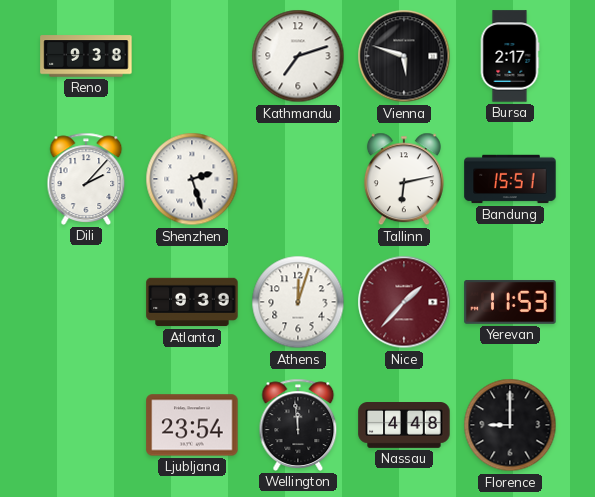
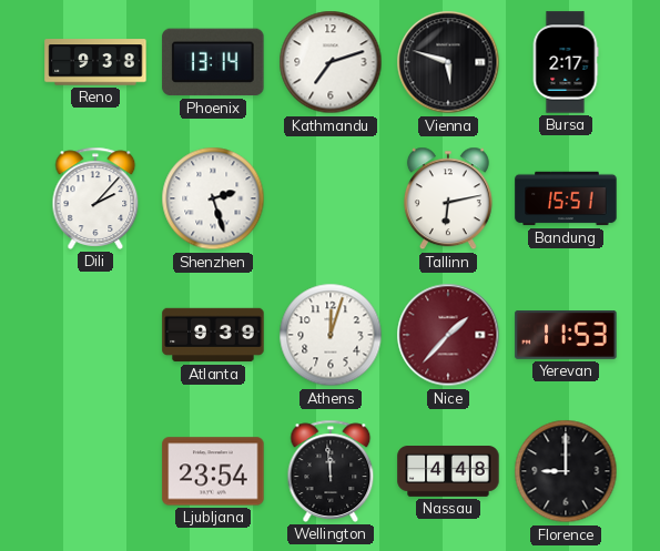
Phoenix: none -> 13:14 (213, 62)
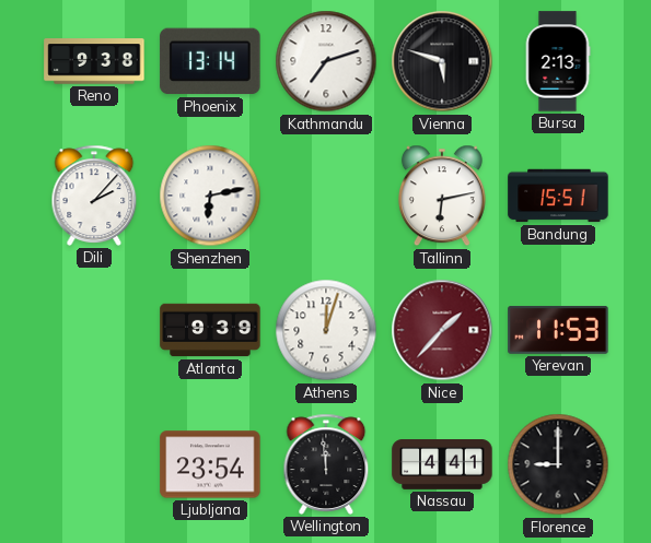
Bursa: 2:17 -> 2:13 (558, 61)
Shenzhen: 2:27 -> 6:13 (210, 196)
Nassau: 4:48 -> 4:41 (442, 465)
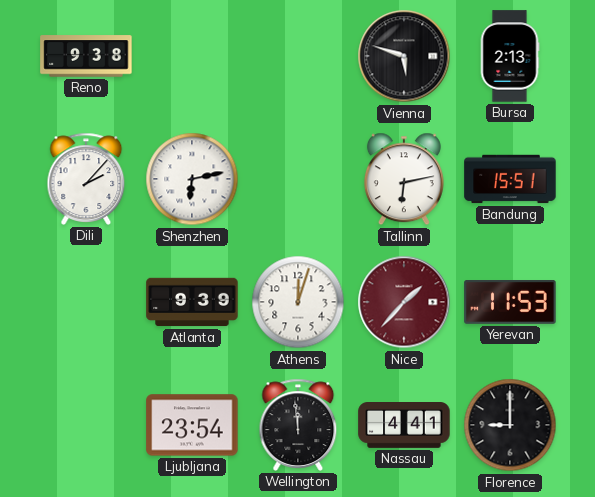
Phoenix: 13:14 -> none (210, 61)
Kathmandu: 7:12 -> none (326, 61)
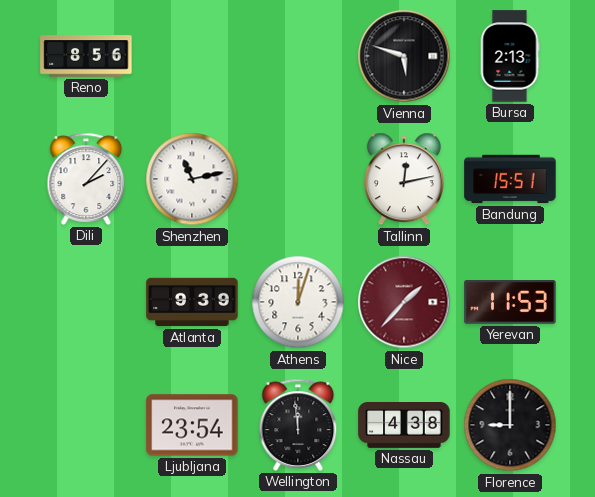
Reno: 9:38 -> 8:56 (86, 56)
Shenzhen: 6:13 -> 11:13 (192, 179)
Tallinn: 6:13 -> 12:13 (404, 179)
Nassau: 4:41 -> 4:38 (404, 426)
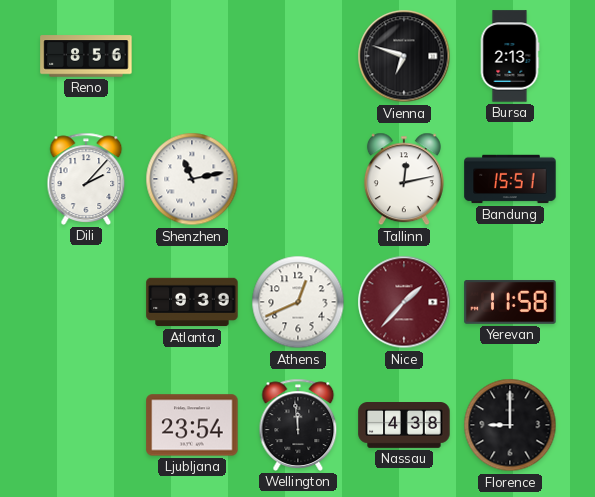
Vienna: 5:48 -> 6:48 (404, 56)
Athens: 12:03 -> 12:41 (298, 302)
Yerevan: 11:53 -> 11:58 (510, 303)
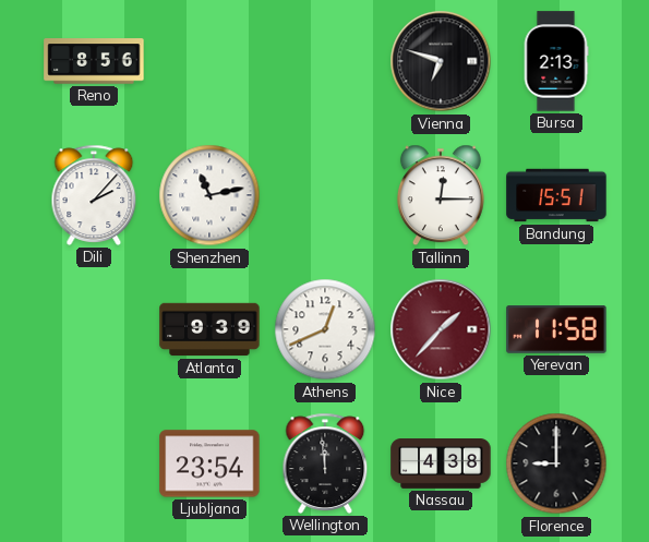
Tallinn: 12:13 -> 12:15 (441, 195)
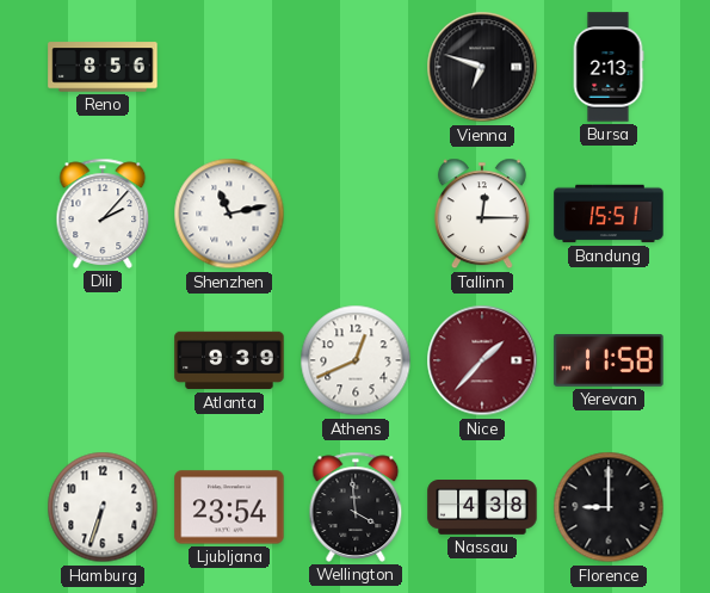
Hamburg: none -> 6:33 (103, 507)
Wellington: 11:59 -> 3:59 (356, 507)
